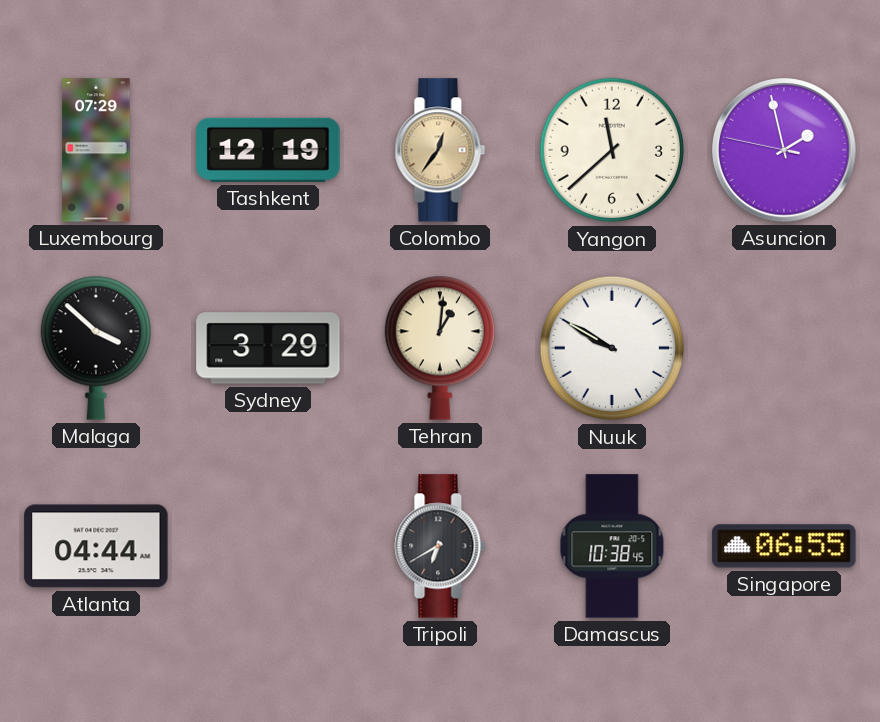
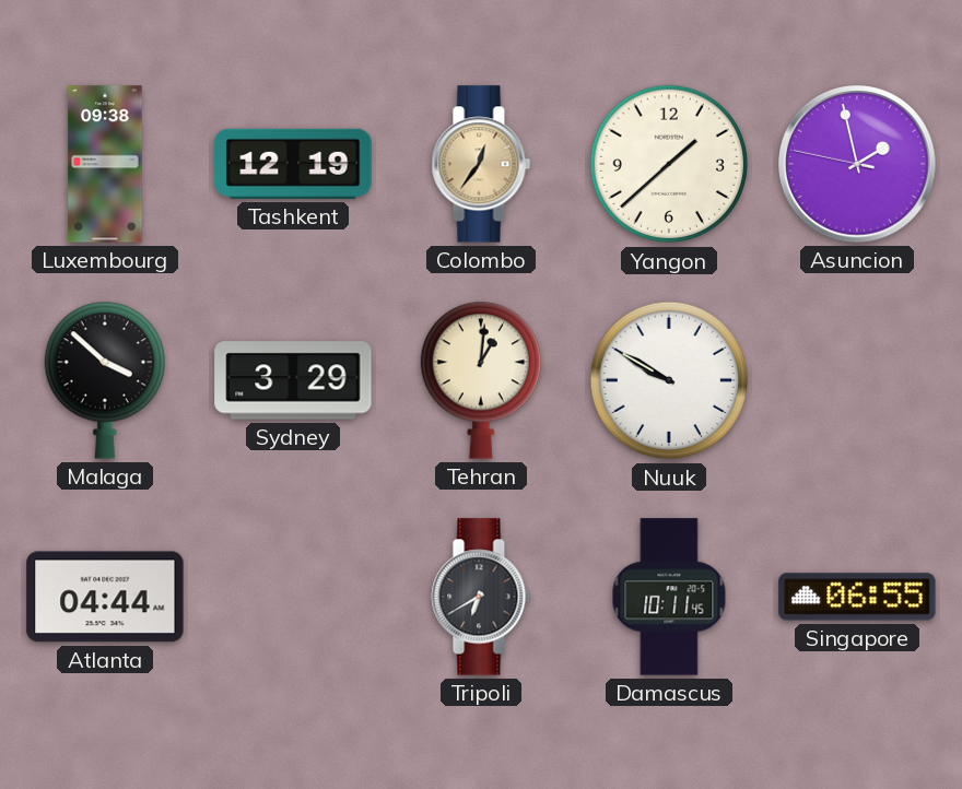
Luxembourg: 07:29 -> 09:38 (105, 164)
Yangon: 11:38 -> 1:38 (669, 164)
Damascus: 10:38 -> 10:11 (669, 597)
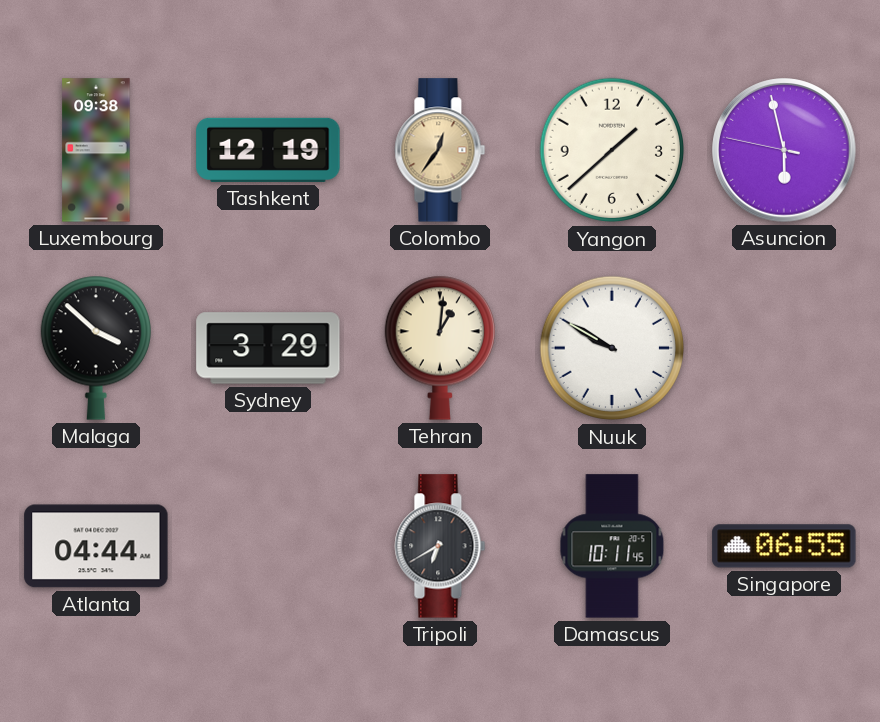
Asuncion: 1:57 -> 5:57 (784, 150)
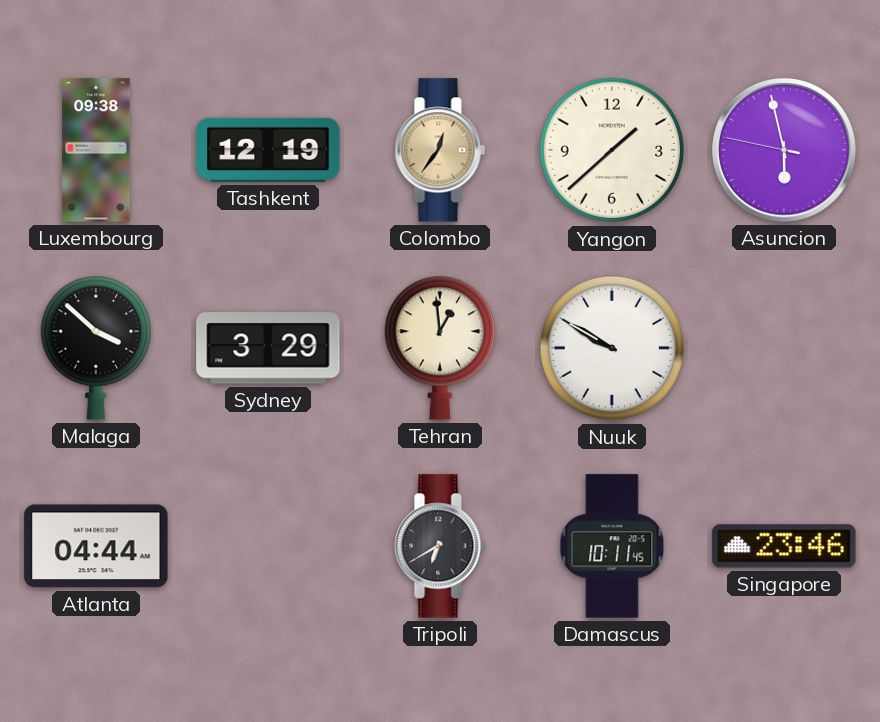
Tehran: 1:01 -> 12:59 (440, 348)
Singapore: 06:55 -> 23:46 (784, 546)
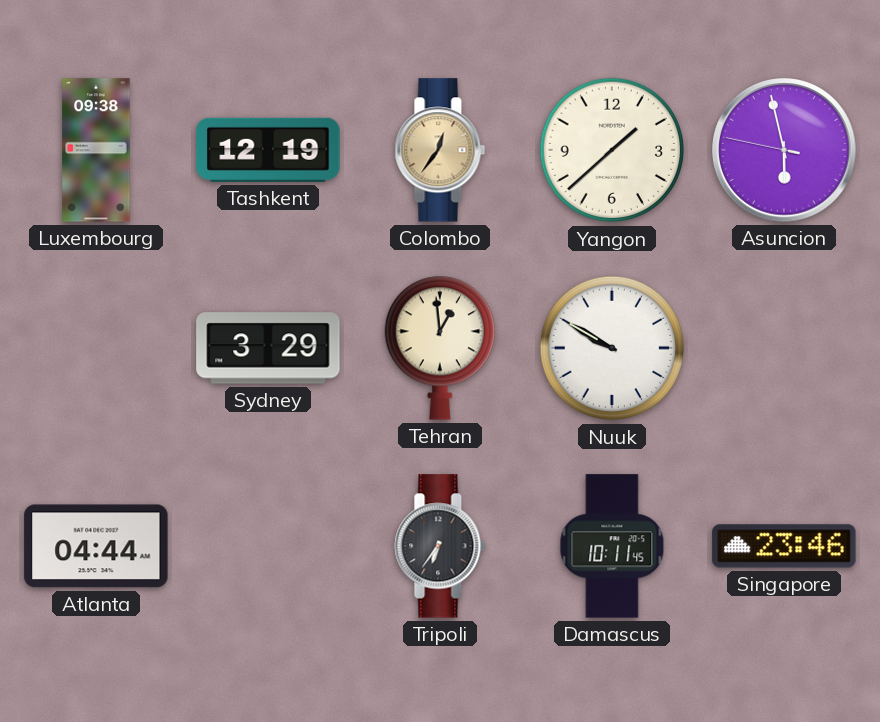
Malaga: 3:52 -> none (96, 348)
Tripoli: 6:40 -> 6:36 (440, 546)
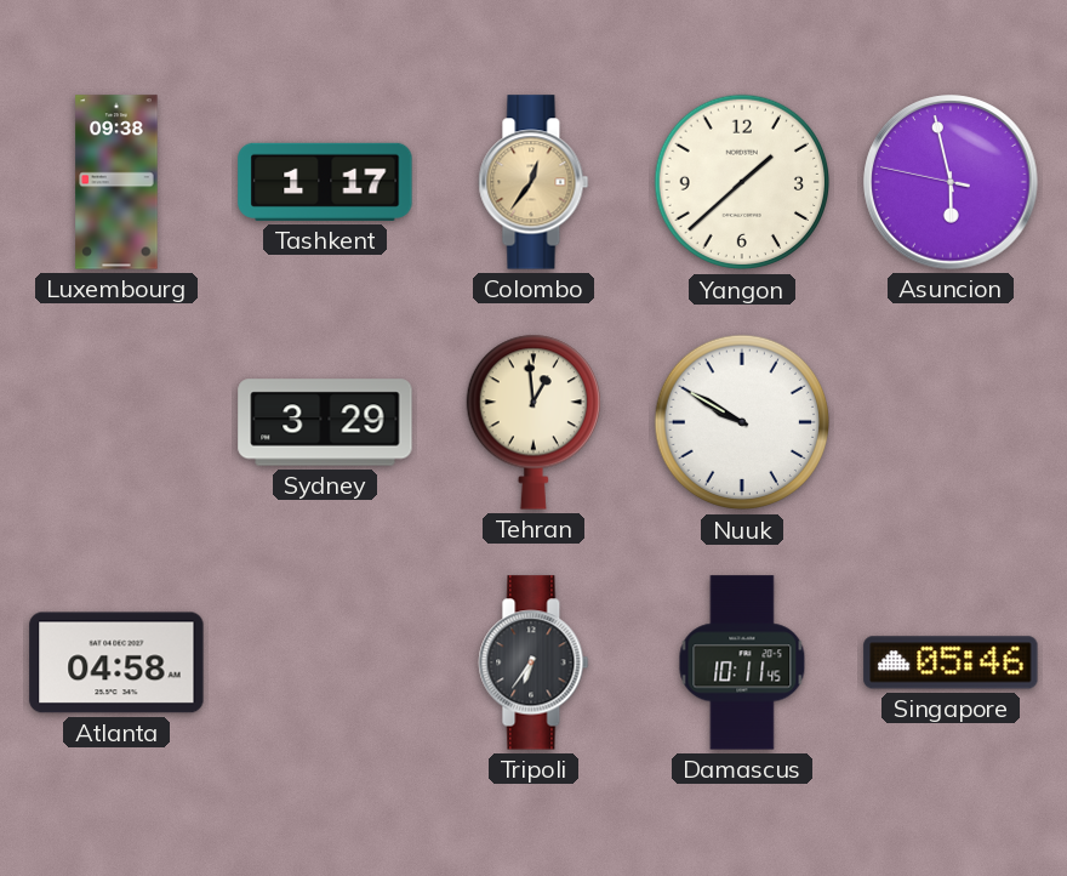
Tashkent: 12:19 -> 1:17 (325, 182)
Atlanta: 04:44 -> 04:58 (116, 662)
Singapore: 23:46 -> 05:46 (951, 662)
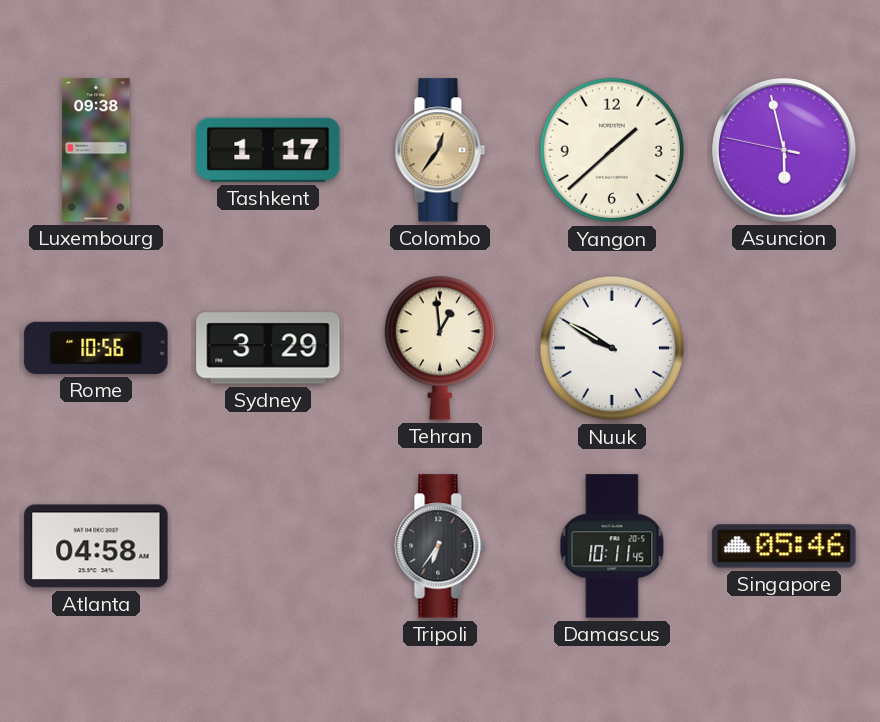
Rome: none -> 10:56 (96, 348)
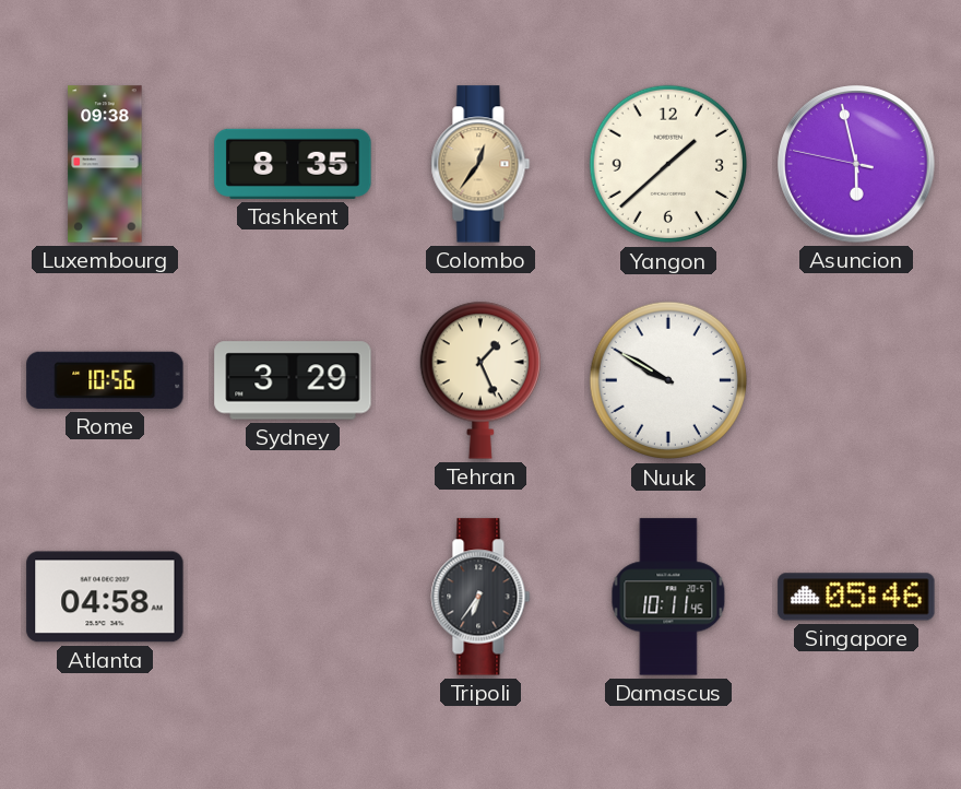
Tashkent: 1:17 -> 8:35 (293, 164)
Tehran: 12:59 -> 1:26 (480, 380)
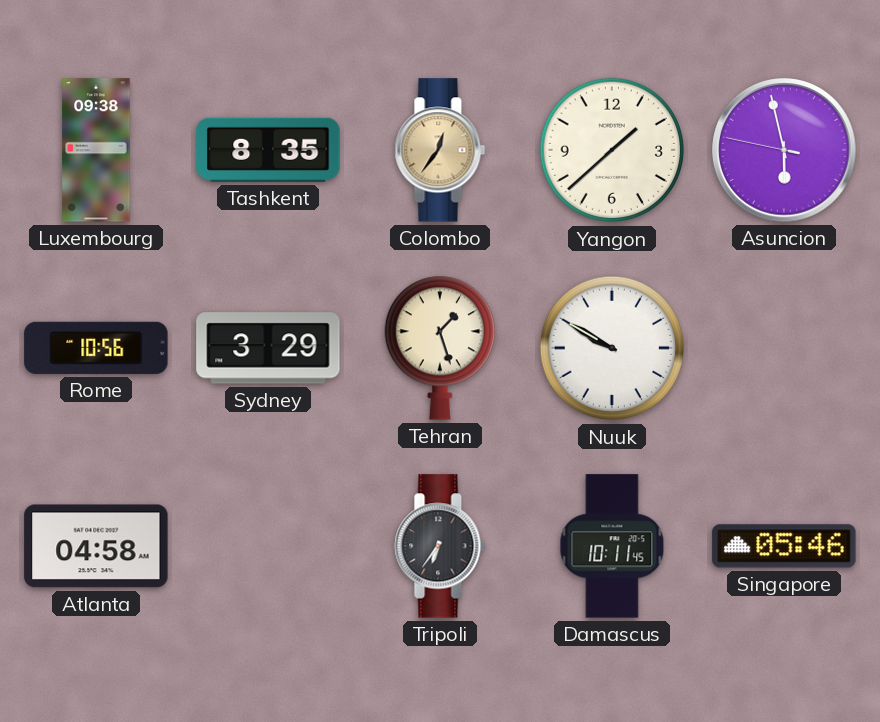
Tehran: 1:26 -> 1:27 (440, 348)
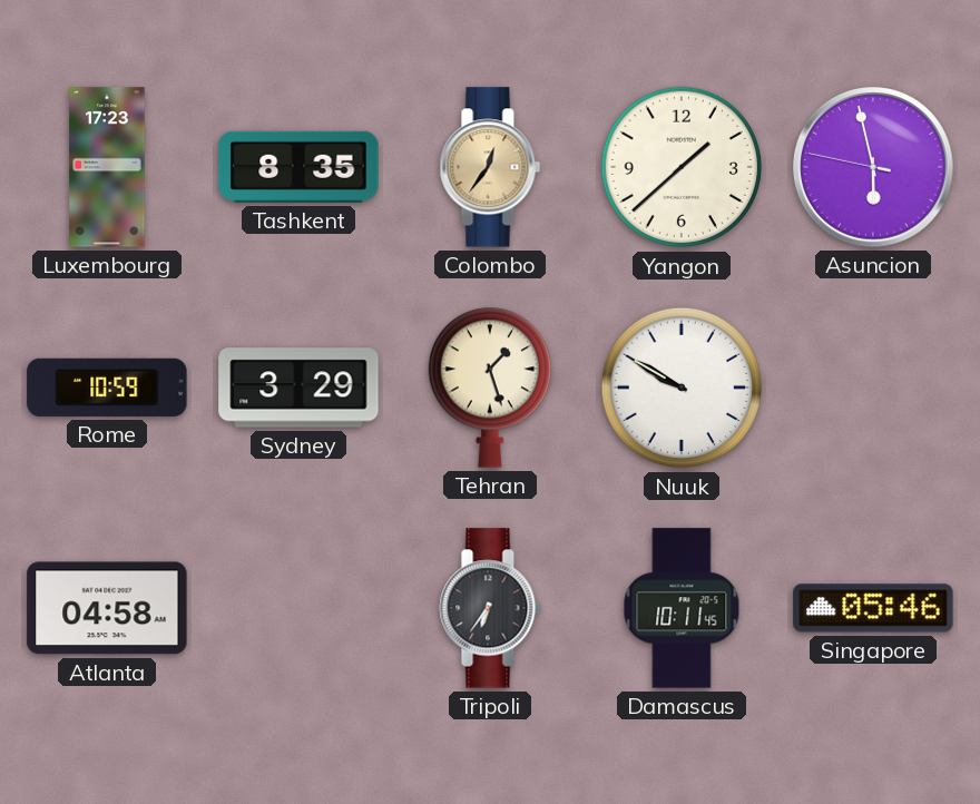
Luxembourg: 09:38 -> 17:23 (107, 167)
Rome: 10:56 -> 10:59 (107, 388)
